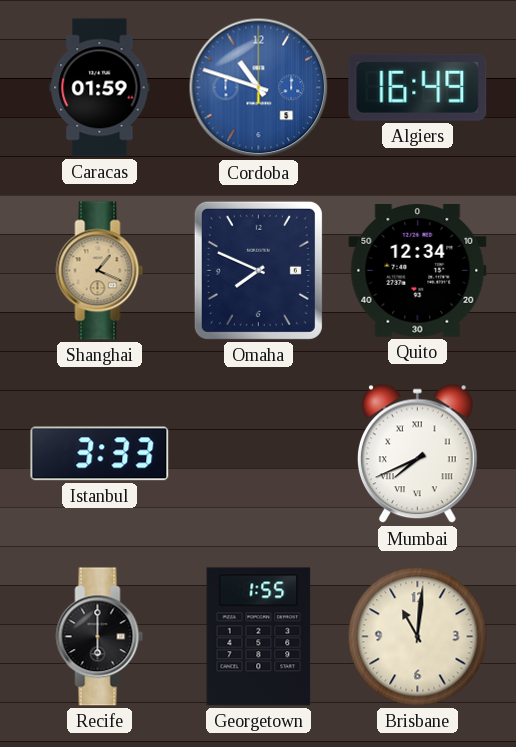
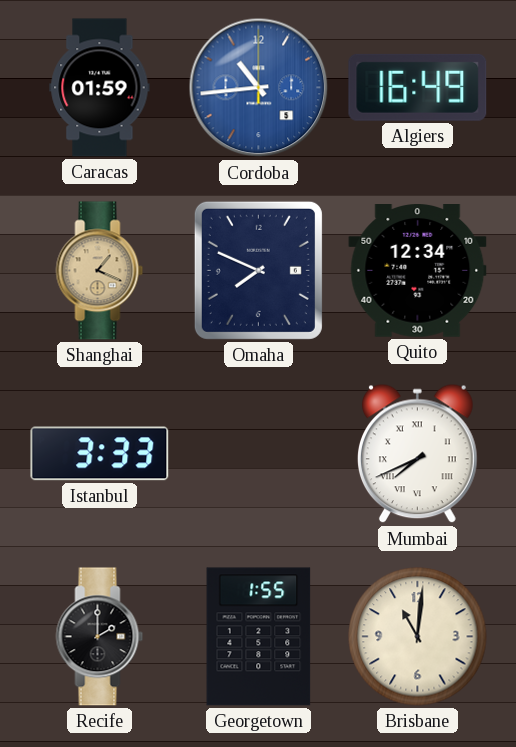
Cordoba: 10:48 -> 10:44 (259, 88)
Recife: 6:00 -> 2:00 (100, 637)
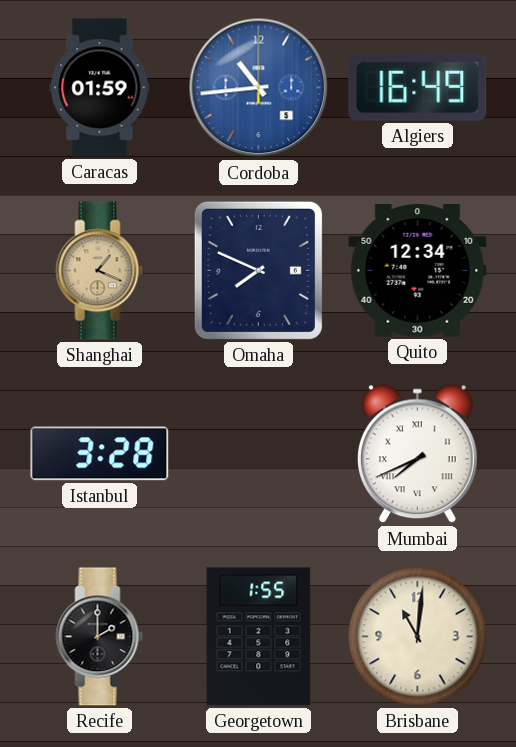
Istanbul: 3:33 -> 3:28 (100, 454)
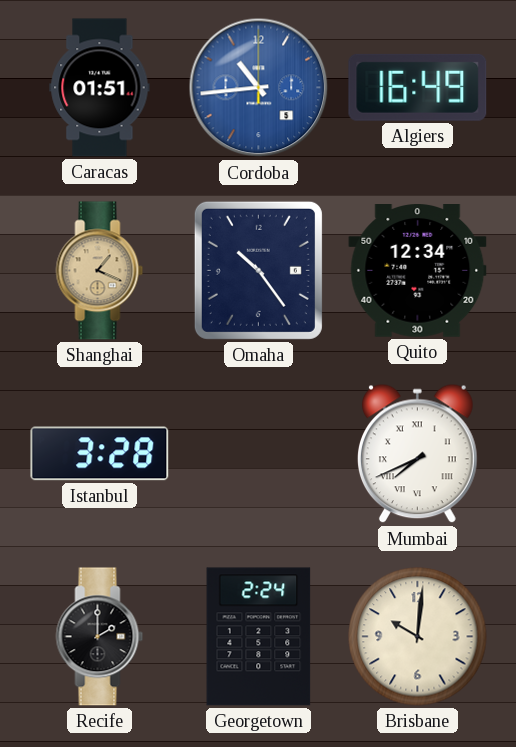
Caracas: 01:59 -> 01:51 (100, 88)
Omaha: 7:49 -> 10:24 (258, 270)
Georgetown: 1:55 -> 2:24 (259, 637)
Brisbane: 11:01 -> 10:01 (418, 637)
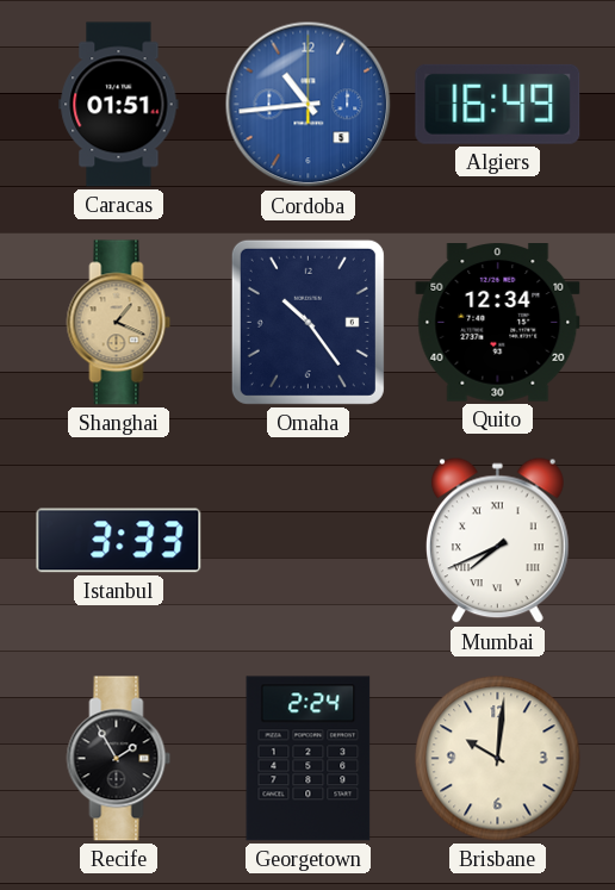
Istanbul: 3:28 -> 3:33 (119, 541)
Recife: 2:00 -> 1:55 (119, 759)
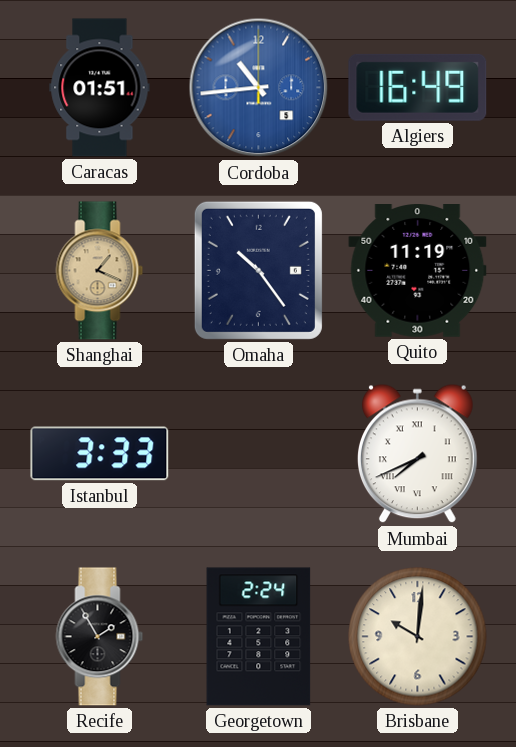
Quito: 12:34 -> 11:19 (418, 271)
